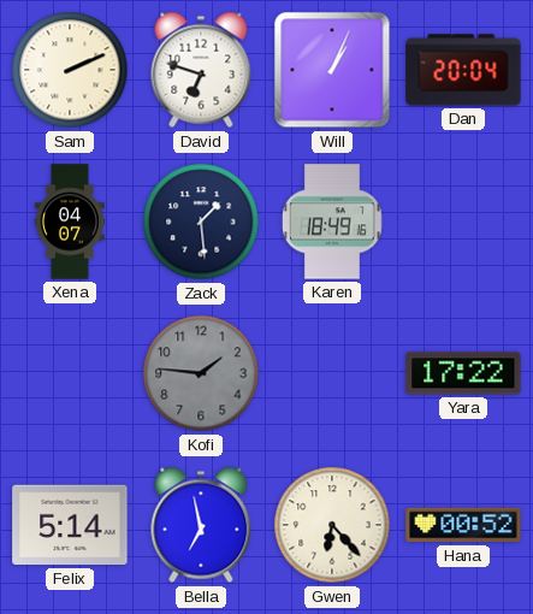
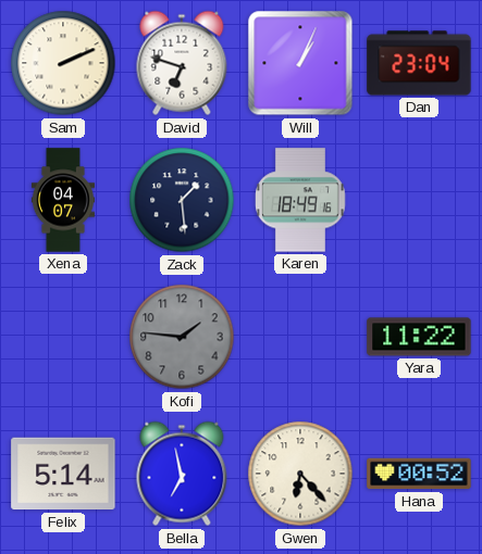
Dan: 20:04 -> 23:04 (419, 63)
Yara: 17:22 -> 11:22 (419, 337)
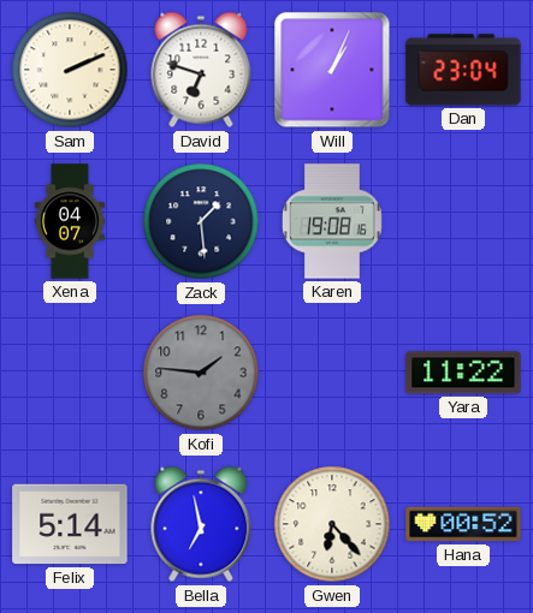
Karen: 18:49 -> 19:08 (332, 221)
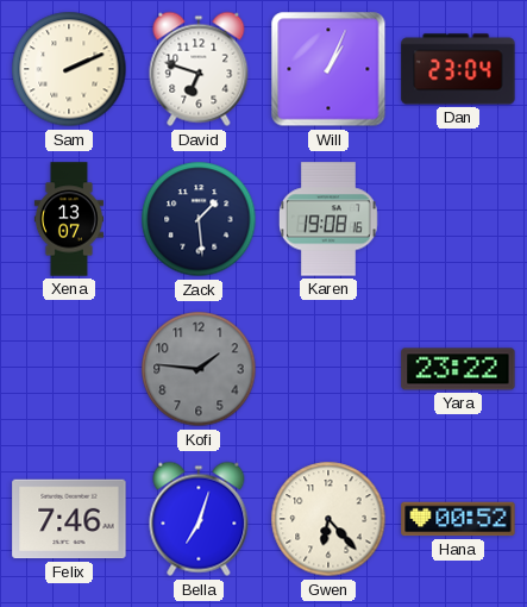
Xena: 04:07 -> 13:07 (69, 219)
Yara: 11:22 -> 23:22 (458, 369)
Felix: 5:14 -> 7:46 (69, 519)
Bella: 6:58 -> 7:03 (199, 519)
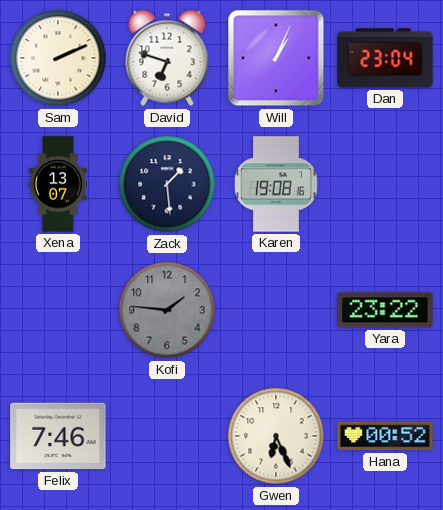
Bella: 7:03 -> none (199, 519)
Gwen: 6:23 -> 6:26 (276, 436)
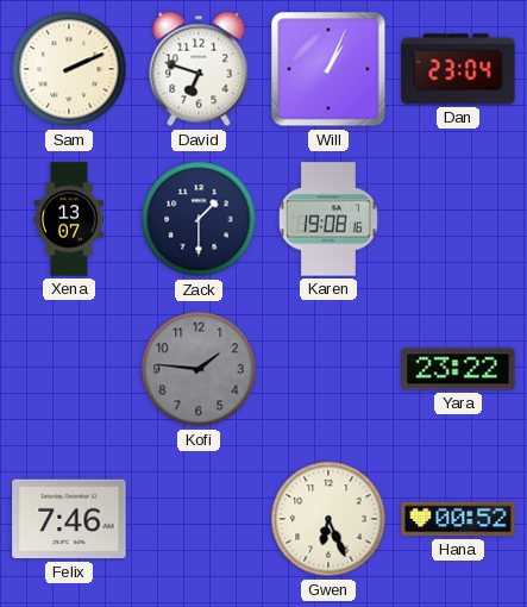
Zack: 1:29 -> 1:30 (199, 219)
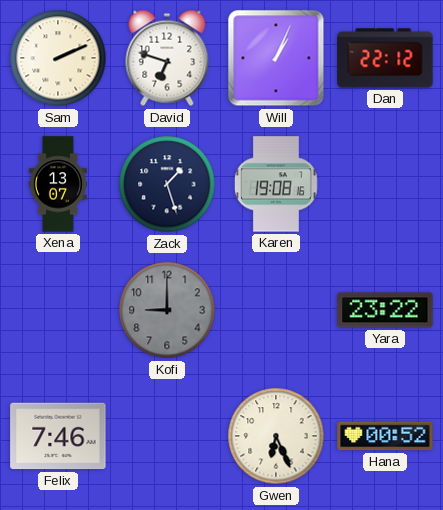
Dan: 23:04 -> 22:12 (385, 58)
Zack: 1:30 -> 1:27 (167, 184)
Kofi: 1:46 -> 9:00 (167, 310)
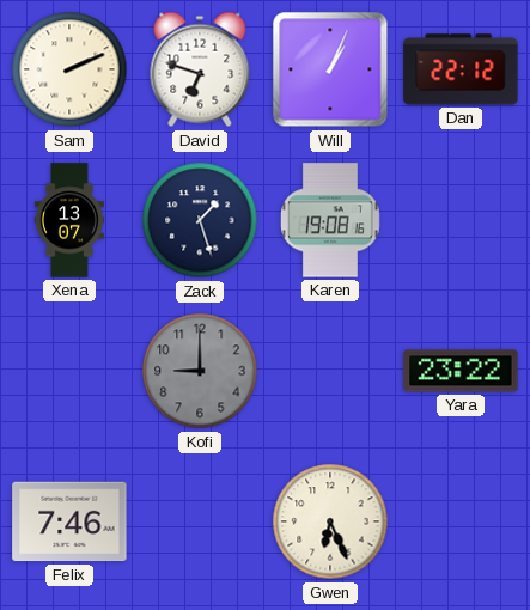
Hana: 00:52 -> none (385, 436)
